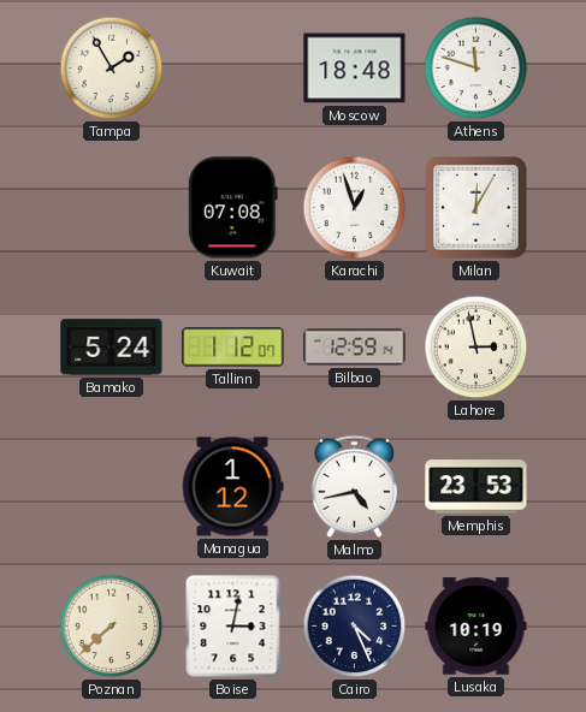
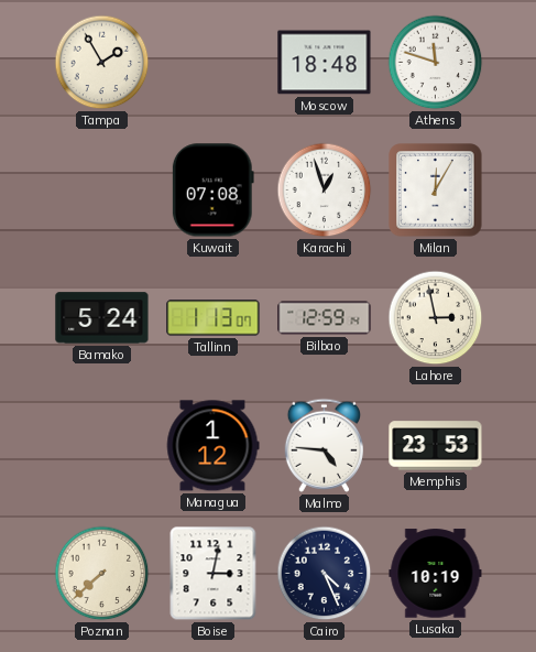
Tallinn: 1:12 -> 1:13 (214, 318)
Malmo: 4:43 -> 4:46 (324, 445)
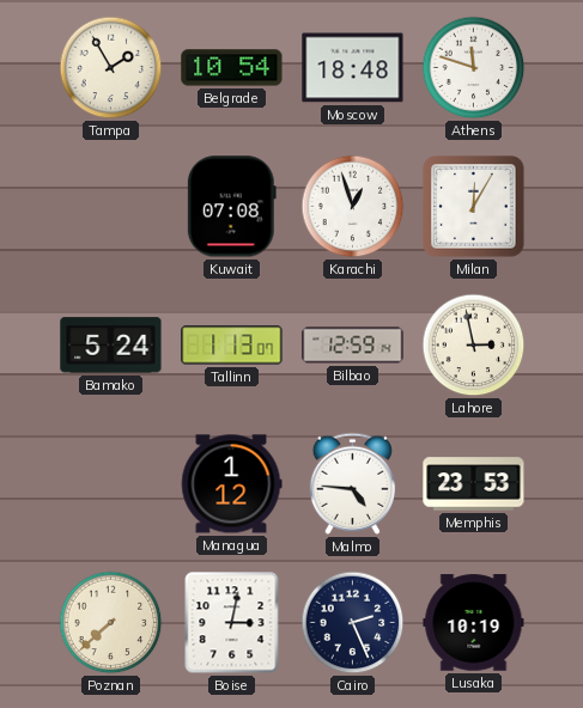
Belgrade: none -> 10:54 (232, 68)
Cairo: 4:26 -> 2:26 (353, 623)
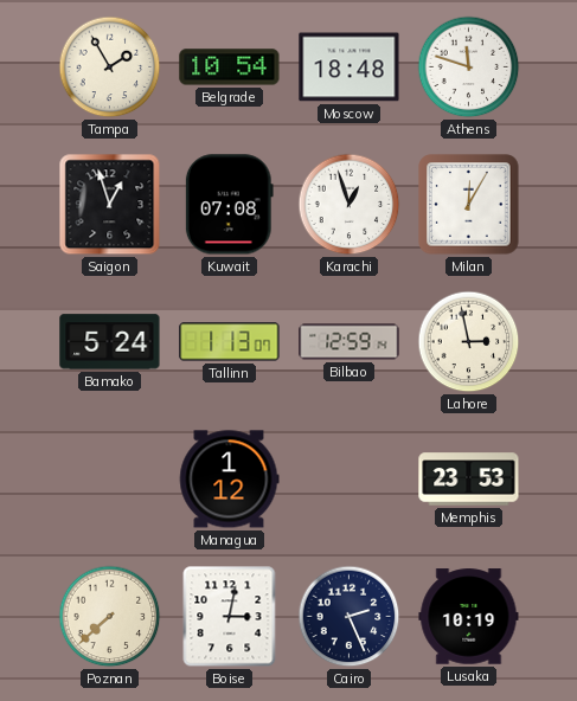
Saigon: none -> 12:57 (110, 205)
Malmo: 4:46 -> none (352, 483)
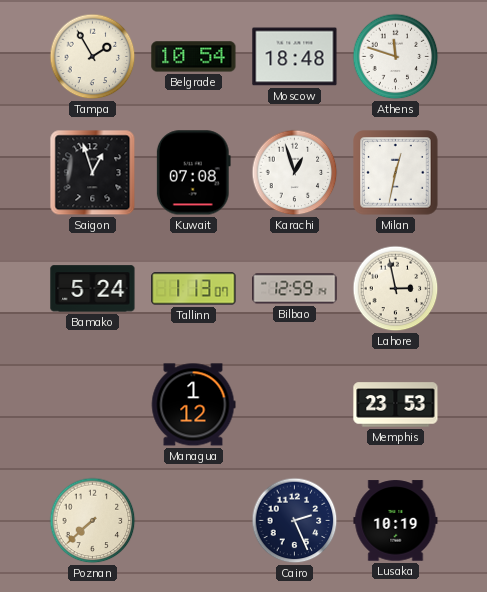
Milan: 12:05 -> 12:32 (396, 173)
Boise: 3:02 -> none (230, 617)
